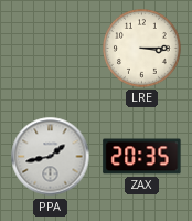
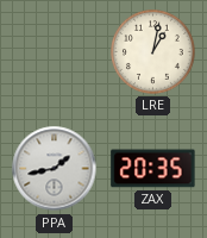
LRE: 3:15 -> 1:02 (153, 52)
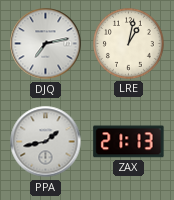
DJQ: none -> 7:13 (46, 44)
ZAX: 20:35 -> 21:13 (129, 142)
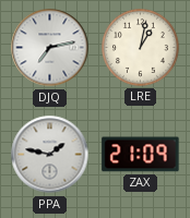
PPA: 1:43 -> 1:47 (50, 155)
ZAX: 21:13 -> 21:09 (141, 155)
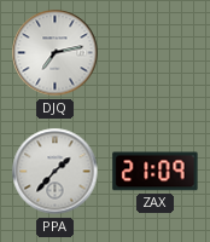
LRE: 1:02 -> none (141, 48)
PPA: 1:47 -> 1:37 (56, 172)
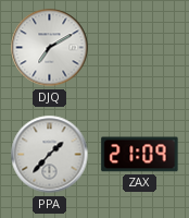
DJQ: 7:13 -> 7:10 (50, 48)
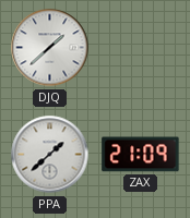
DJQ: 7:10 -> 1:38 (50, 48)
PPA: 1:37 -> 1:38 (50, 155)
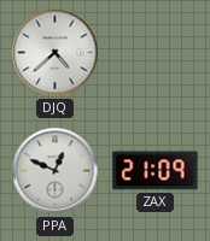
DJQ: 1:38 -> 4:38 (56, 53)
PPA: 1:38 -> 12:49 (56, 171)
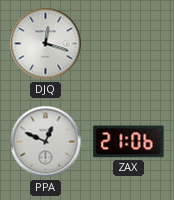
DJQ: 4:38 -> 12:18 (46, 44)
ZAX: 21:09 -> 21:06 (129, 142)
